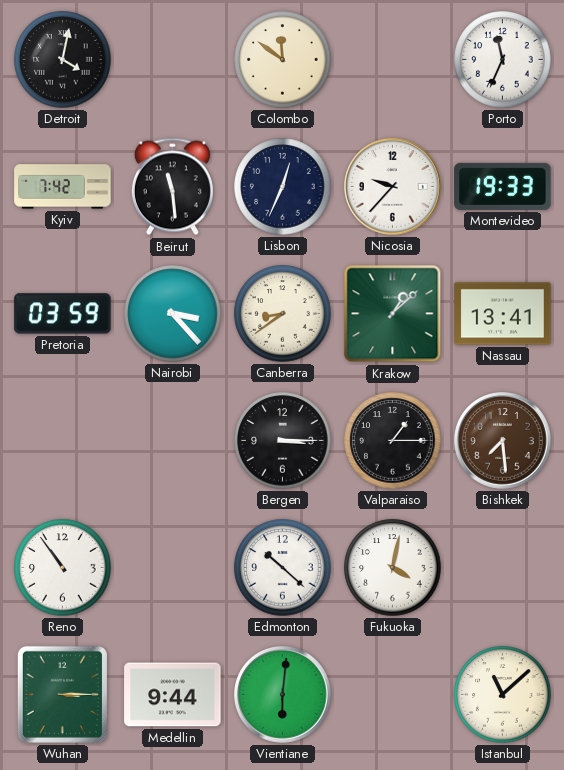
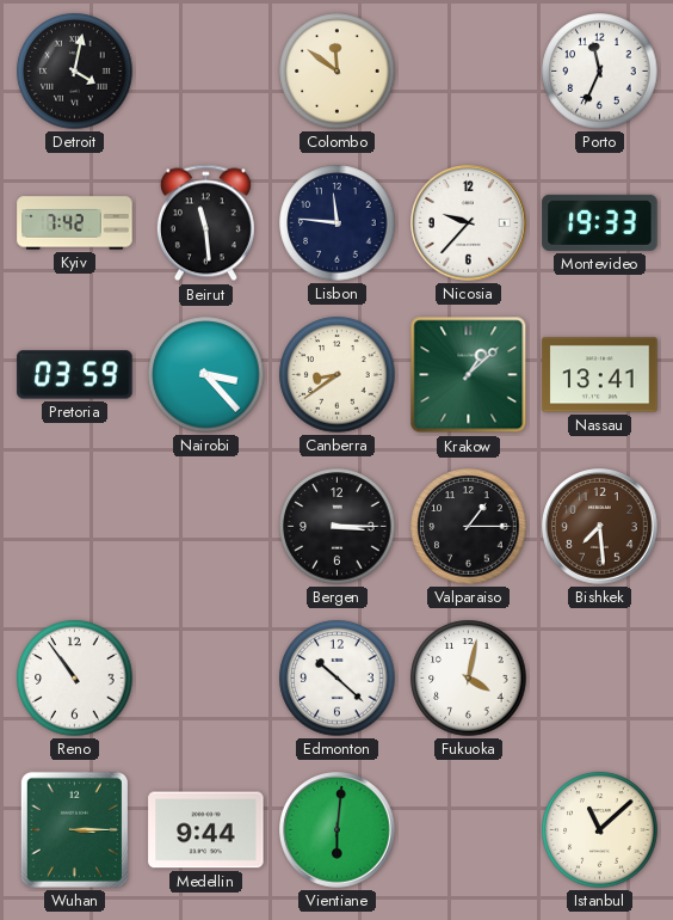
Lisbon: 12:34 -> 11:46 (338, 223)
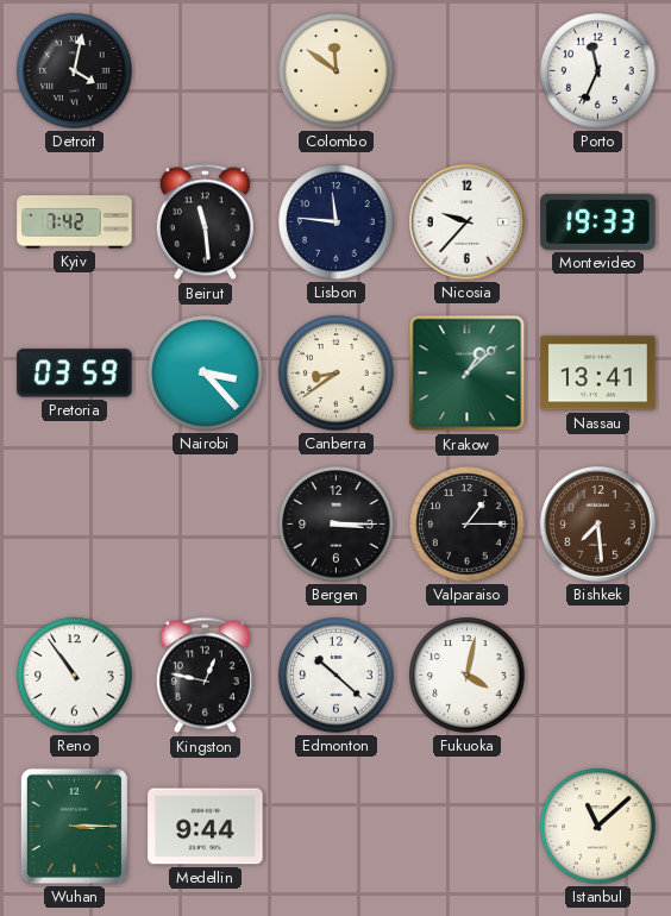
Kingston: none -> 12:47 (205, 676)
Vientiane: 6:01 -> none (338, 830)
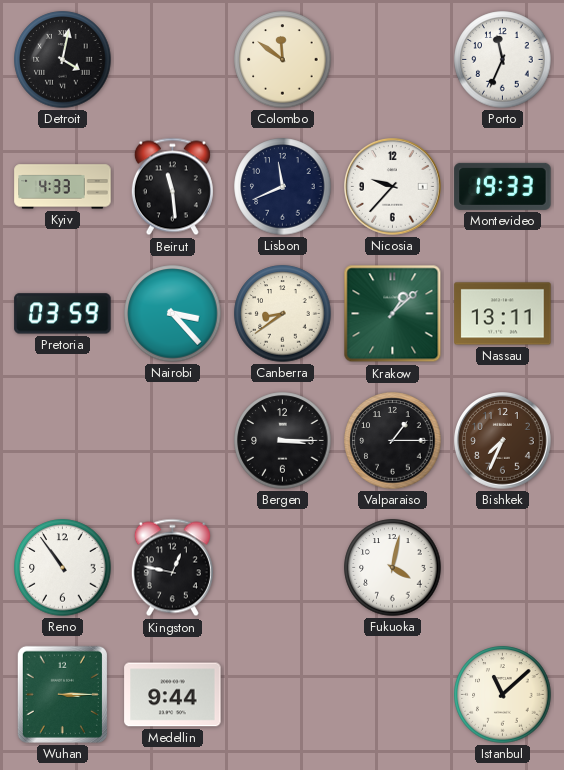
Kyiv: 7:42 -> 4:33 (63, 187)
Lisbon: 11:46 -> 11:41 (283, 187)
Nassau: 13:41 -> 13:11 (503, 314)
Bishkek: 7:29 -> 7:34 (503, 441)
Edmonton: 10:22 -> none (337, 676)
